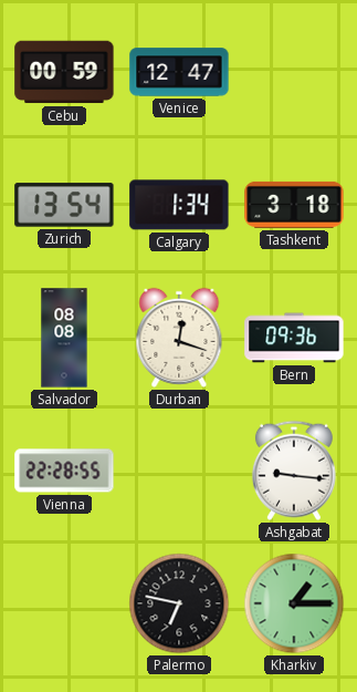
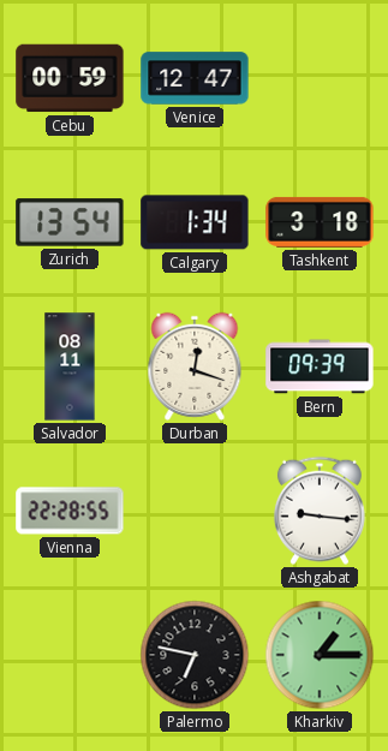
Salvador: 08:08 -> 08:11 (70, 366)
Bern: 09:36 -> 09:39 (320, 366)
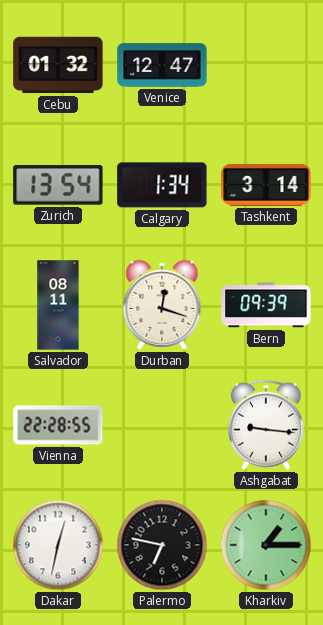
Cebu: 00:59 -> 01:32 (58, 65)
Tashkent: 3:18 -> 3:14 (266, 185)
Dakar: none -> 12:32 (58, 545)
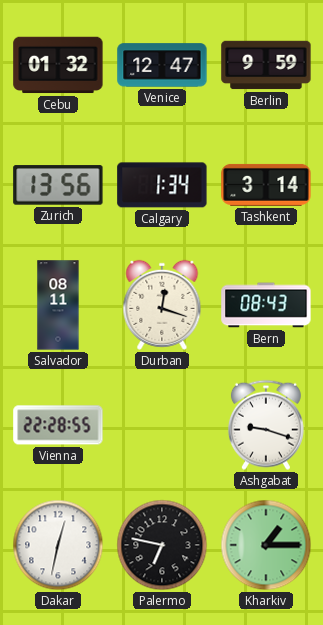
Berlin: none -> 9:59 (266, 65)
Zurich: 13:54 -> 13:56 (58, 185)
Bern: 09:39 -> 08:43 (266, 305)
Ashgabat: 9:16 -> 9:18 (266, 425)
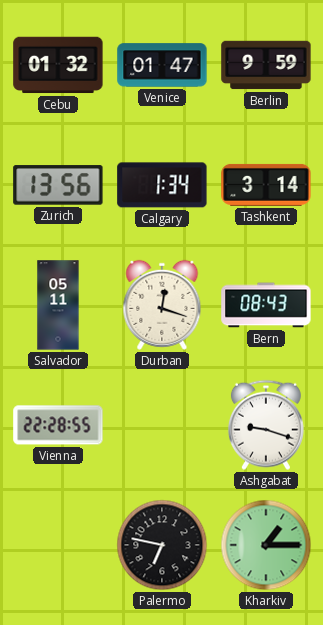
Venice: 12:47 -> 01:47 (162, 65)
Salvador: 08:11 -> 05:11 (58, 305)
Dakar: 12:32 -> none (58, 545)
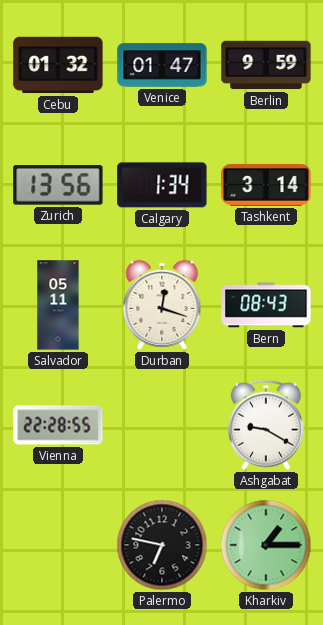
Ashgabat: 9:18 -> 9:20 (266, 425)
